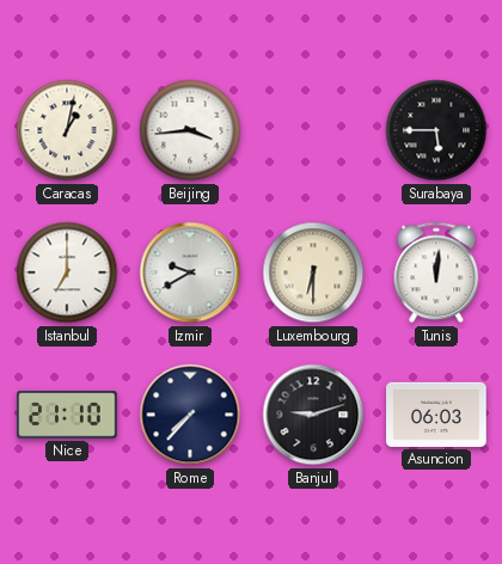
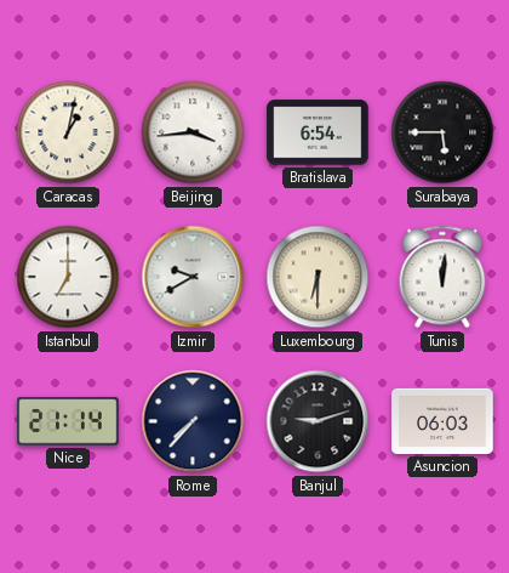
Bratislava: none -> 6:54 (318, 132)
Nice: 21:10 -> 21:14 (68, 421)
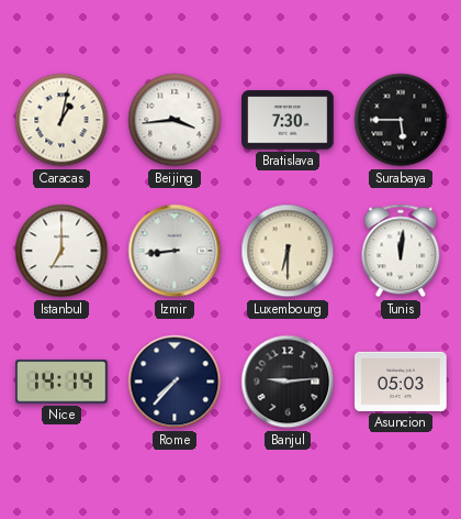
Bratislava: 6:54 -> 7:30 (288, 120)
Izmir: 9:40 -> 8:44 (175, 251)
Nice: 21:14 -> 14:14 (61, 382)
Banjul: 9:12 -> 9:14 (288, 382)
Asuncion: 06:03 -> 05:03 (401, 382)
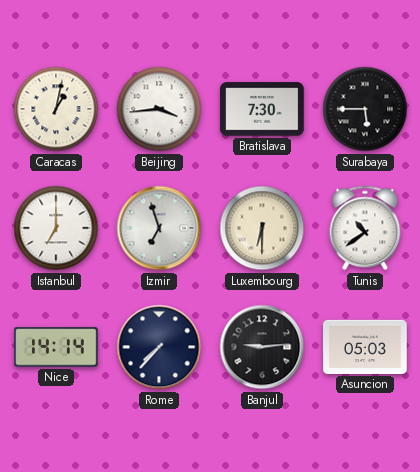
Izmir: 8:44 -> 6:57 (159, 228)
Tunis: 12:01 -> 10:39 (365, 228)
